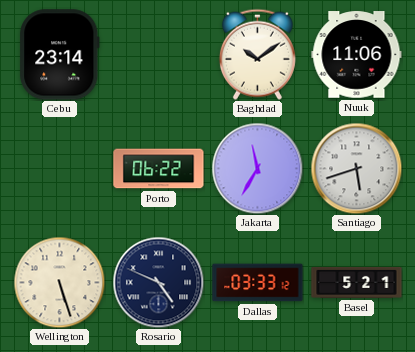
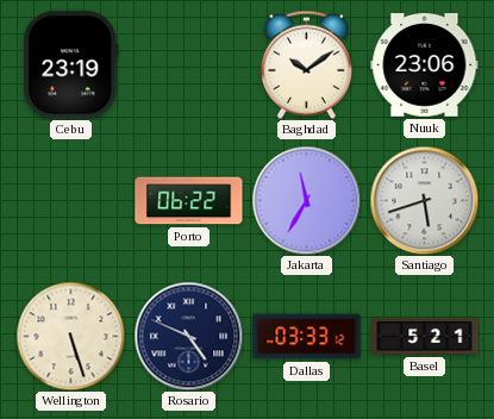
Cebu: 23:14 -> 23:19 (71, 65)
Nuuk: 11:06 -> 23:06 (425, 65)
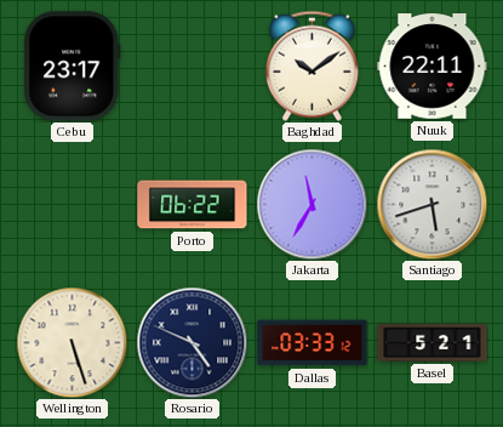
Cebu: 23:19 -> 23:17 (73, 67)
Nuuk: 23:06 -> 22:11 (433, 67)
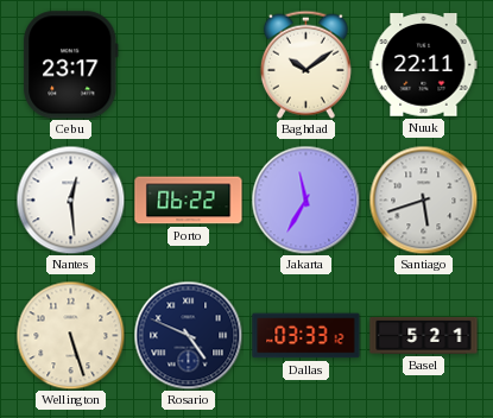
Nantes: none -> 12:29 (70, 199)
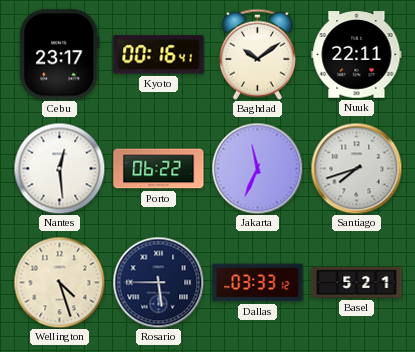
Kyoto: none -> 00:16 (159, 55)
Jakarta: 11:35 -> 11:34 (257, 168)
Santiago: 5:42 -> 7:42 (356, 168)
Wellington: 5:27 -> 4:27 (59, 282)
Rosario: 4:49 -> 5:45 (158, 282)
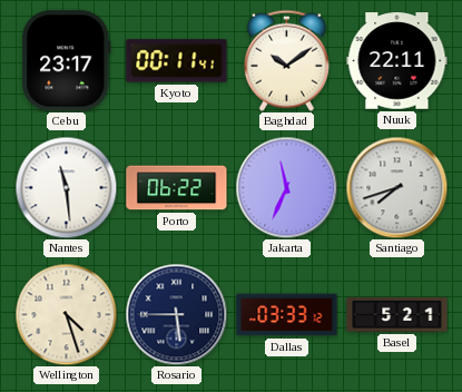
Kyoto: 00:16 -> 00:11 (177, 61)
Nantes: 12:29 -> 11:29 (66, 187)
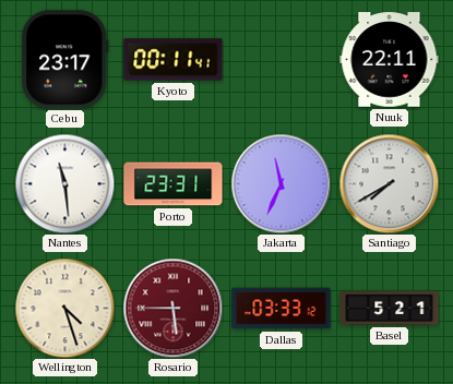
Baghdad: 10:09 -> none (286, 60)
Porto: 06:22 -> 23:31 (174, 184)
Santiago: 7:42 -> 7:40 (389, 183)
Rosario dial: navy -> burgundy (172, 308)
